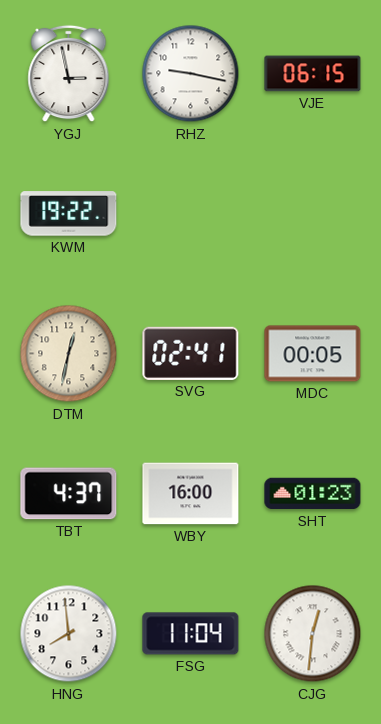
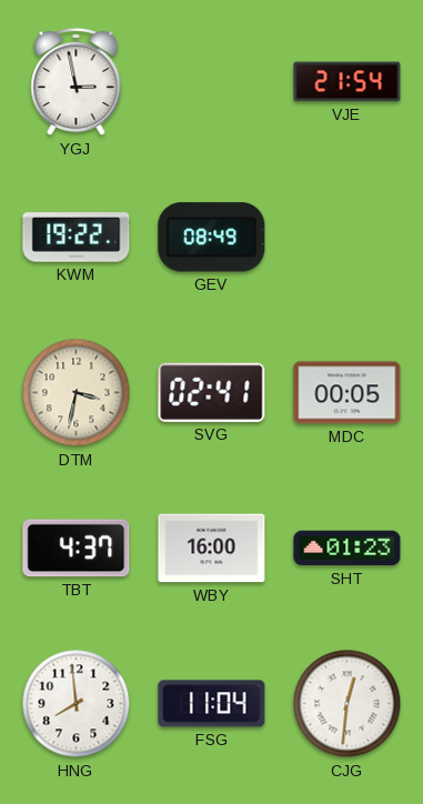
RHZ: 9:17 -> none (191, 74)
VJE: 06:15 -> 21:54 (348, 82)
GEV: none -> 08:49 (212, 238)
DTM: 12:32 -> 3:32 (77, 393)
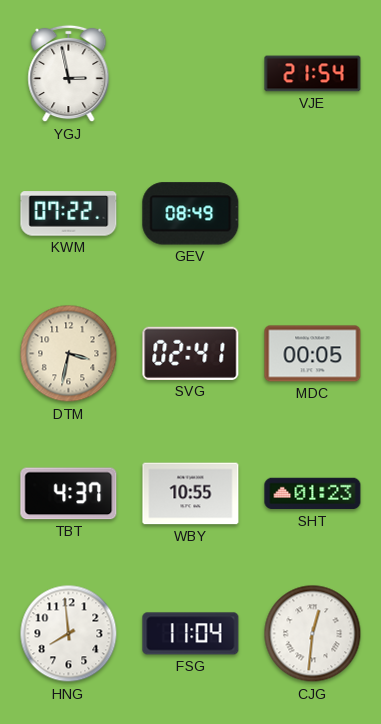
KWM: 19:22 -> 07:22 (69, 214)
WBY: 16:00 -> 10:55 (191, 494)
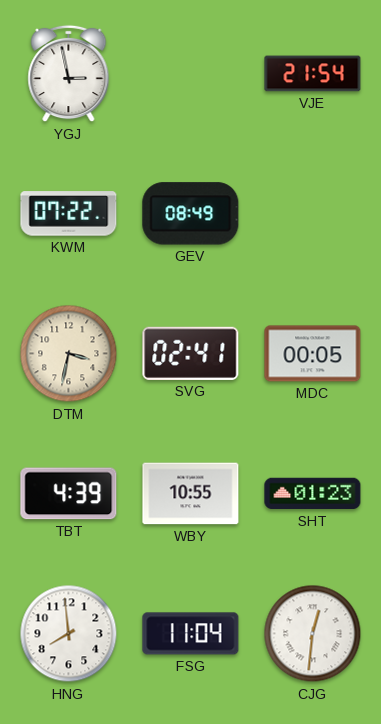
TBT: 4:37 -> 4:39 (69, 494)
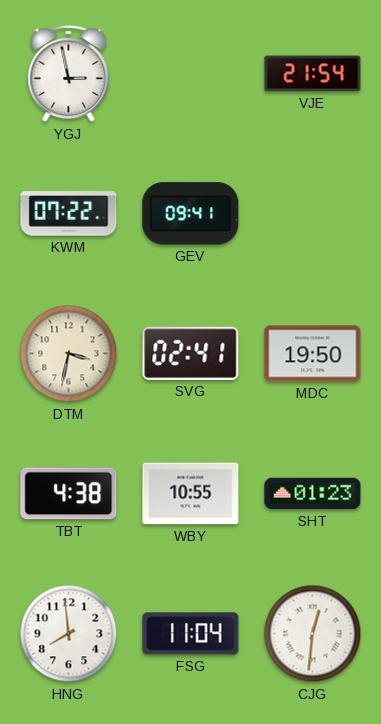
GEV: 08:49 -> 09:41 (191, 214)
MDC: 00:05 -> 19:50 (313, 354)
TBT: 4:39 -> 4:38 (69, 494)
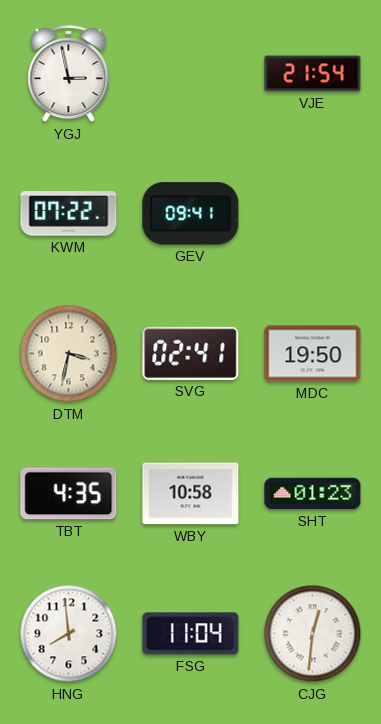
TBT: 4:38 -> 4:35 (69, 494)
WBY: 10:55 -> 10:58 (191, 494)
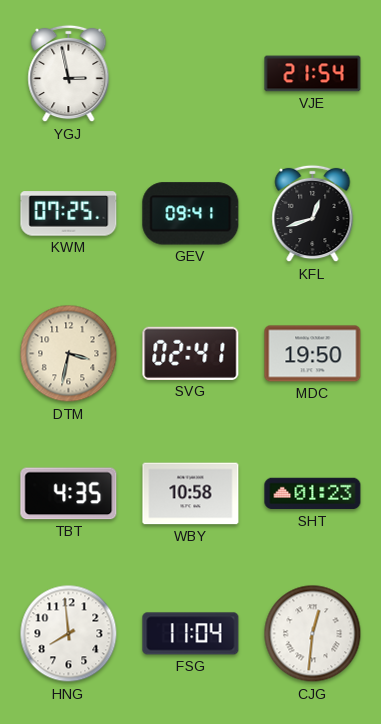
KWM: 07:22 -> 07:25 (69, 214)
KFL: none -> 12:42 (313, 214)
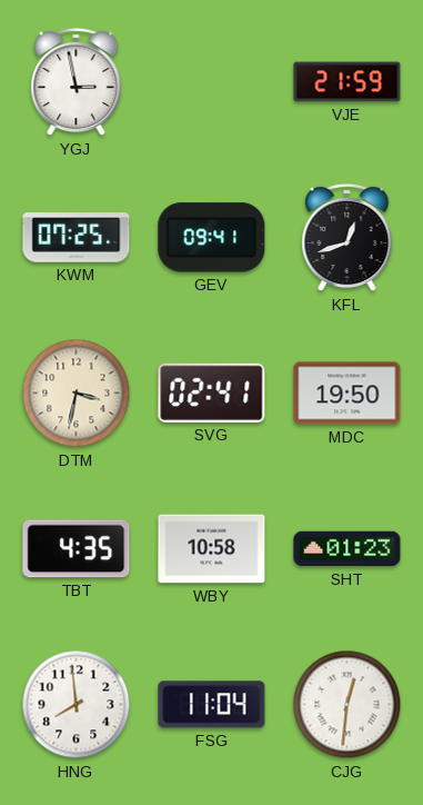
VJE: 21:54 -> 21:59 (348, 82)
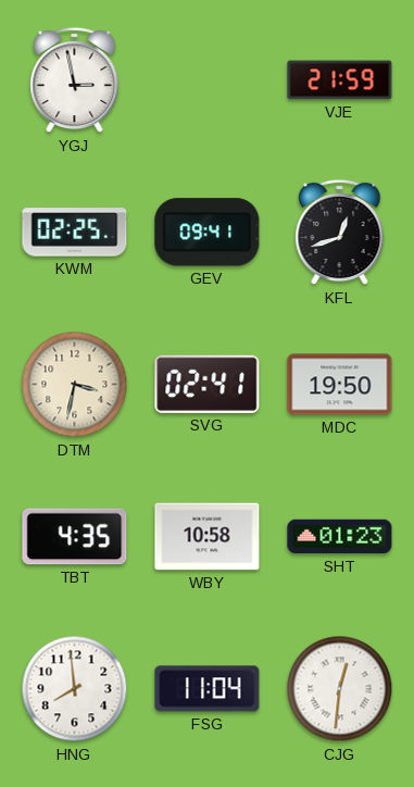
KWM: 07:25 -> 02:25 (75, 233)
